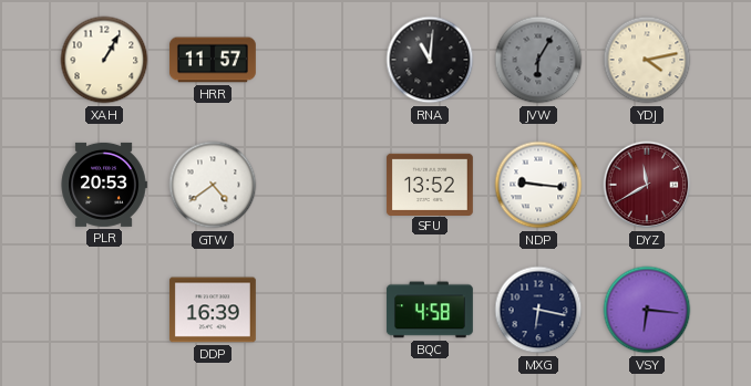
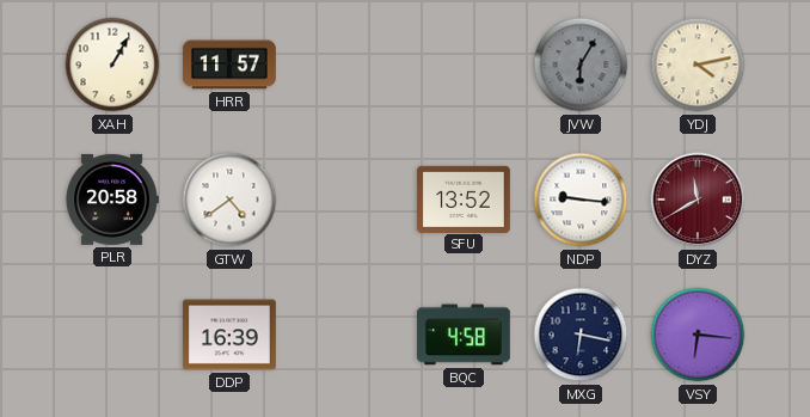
RNA: 11:01 -> none (430, 60)
PLR: 20:53 -> 20:58 (112, 200)
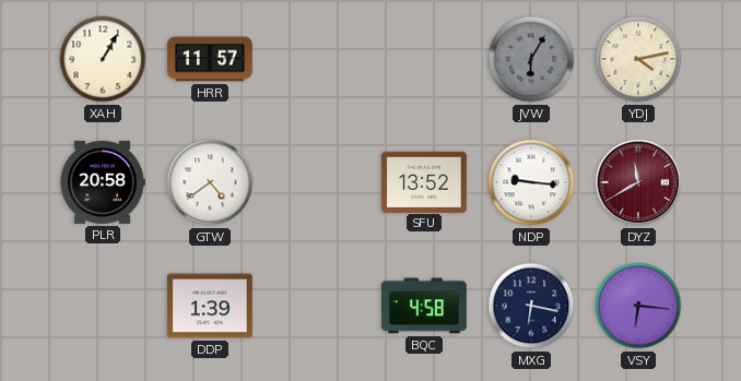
DDP: 16:39 -> 1:39 (210, 306)
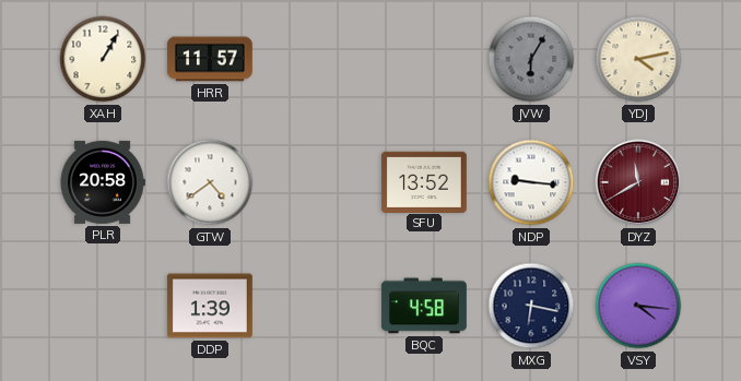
VSY: 6:16 -> 4:16 (638, 306)
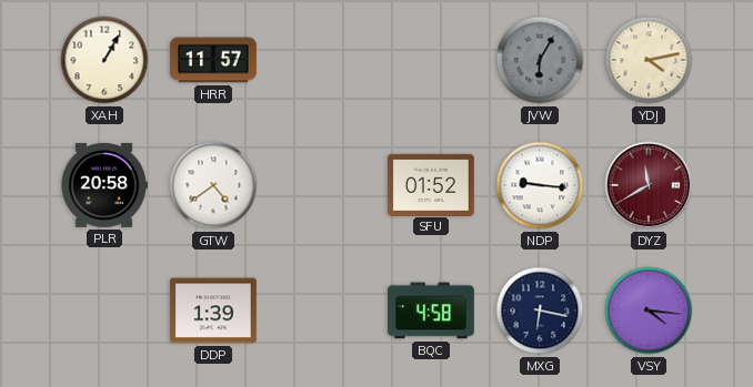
SFU: 13:52 -> 01:52 (431, 184)
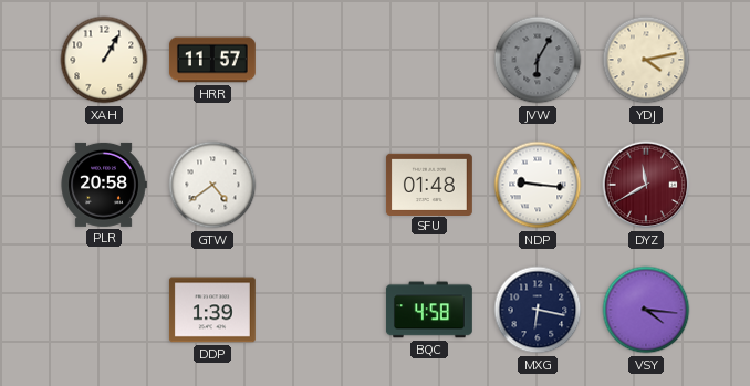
SFU: 01:52 -> 01:48 (429, 184)
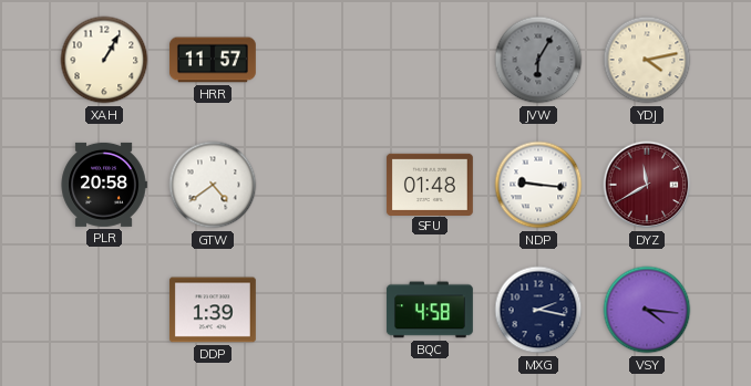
MXG: 6:17 -> 2:17 (538, 310)
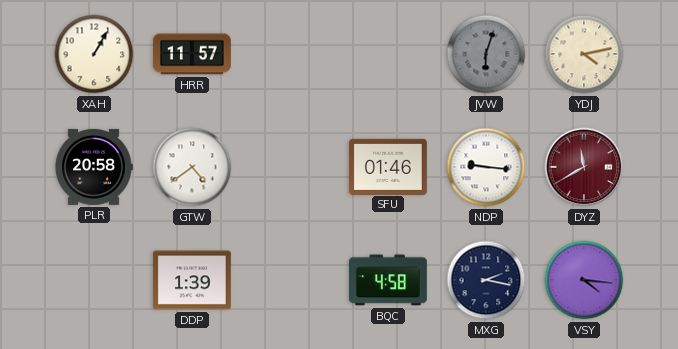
JVW: 6:05 -> 6:03 (486, 54)
SFU: 01:48 -> 01:46 (388, 166)
